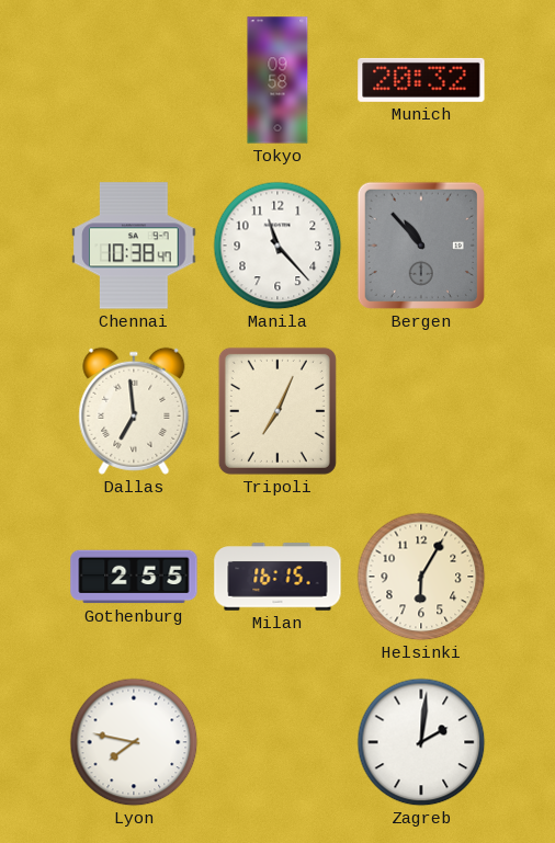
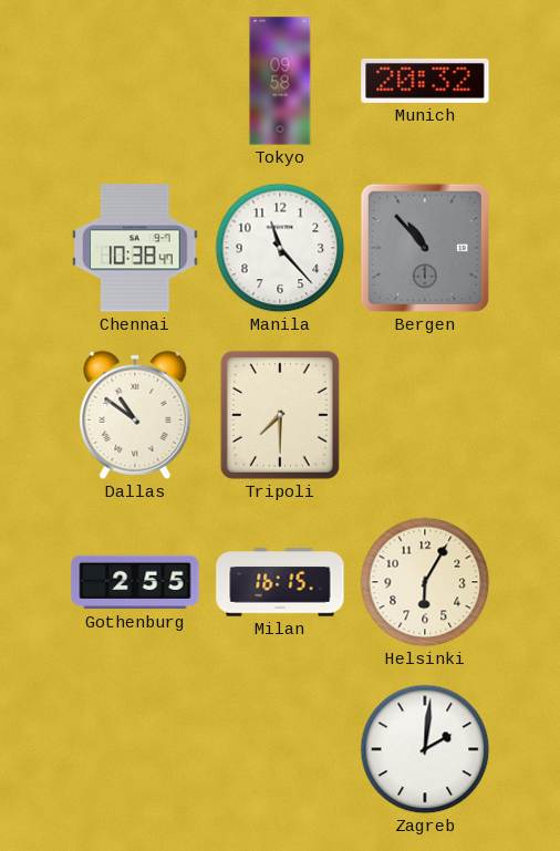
Dallas: 6:59 -> 10:51 (135, 415)
Tripoli: 7:04 -> 7:30 (280, 415)
Lyon: 7:47 -> none (134, 742)
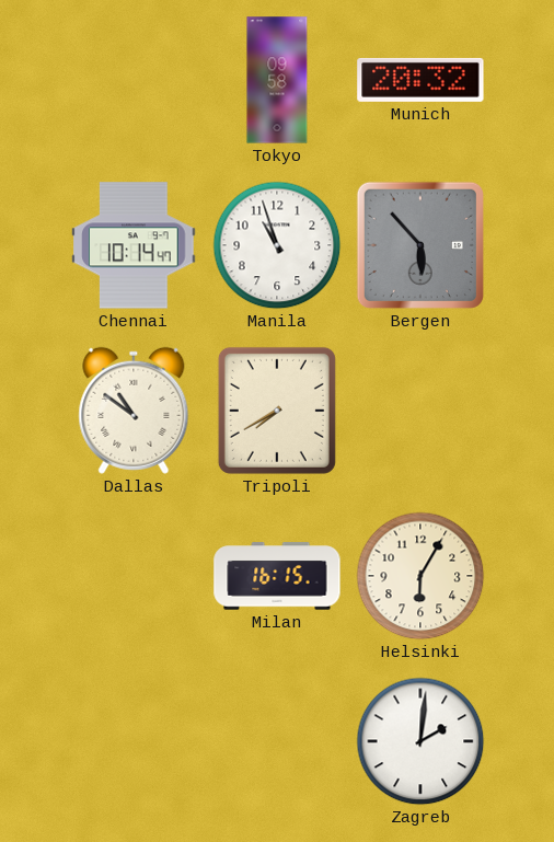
Chennai: 10:38 -> 10:14 (134, 245)
Manila: 11:23 -> 10:57 (277, 245)
Bergen: 10:53 -> 5:53 (420, 245)
Tripoli: 7:30 -> 7:40 (277, 411)
Gothenburg: 2:55 -> none (135, 582)
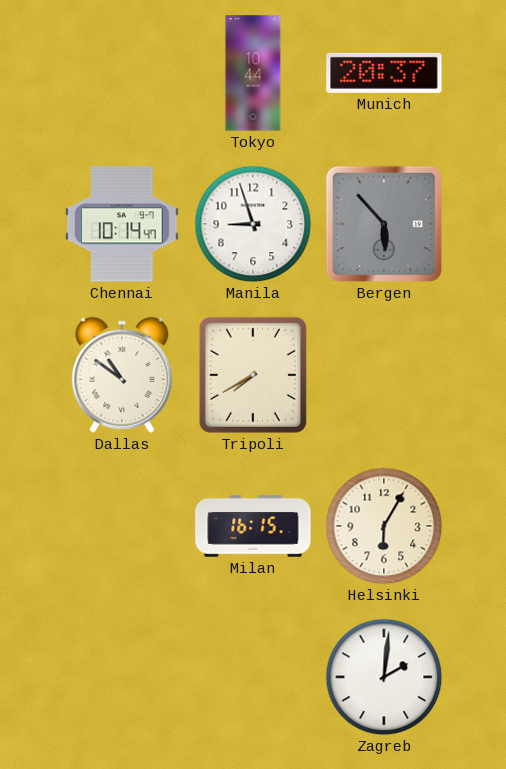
Tokyo: 09:58 -> 10:44 (253, 73)
Munich: 20:32 -> 20:37 (384, 73)
Manila: 10:57 -> 8:57 (253, 224)
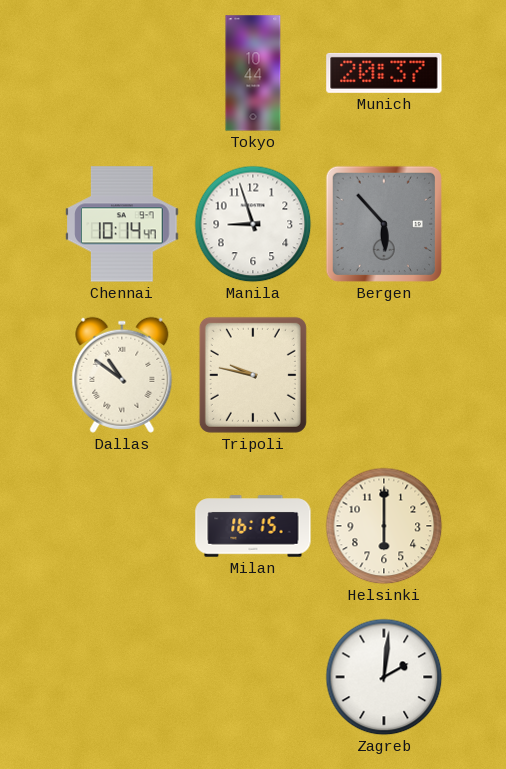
Tripoli: 7:40 -> 9:47 (253, 375)
Helsinki: 6:05 -> 6:00 (384, 526)
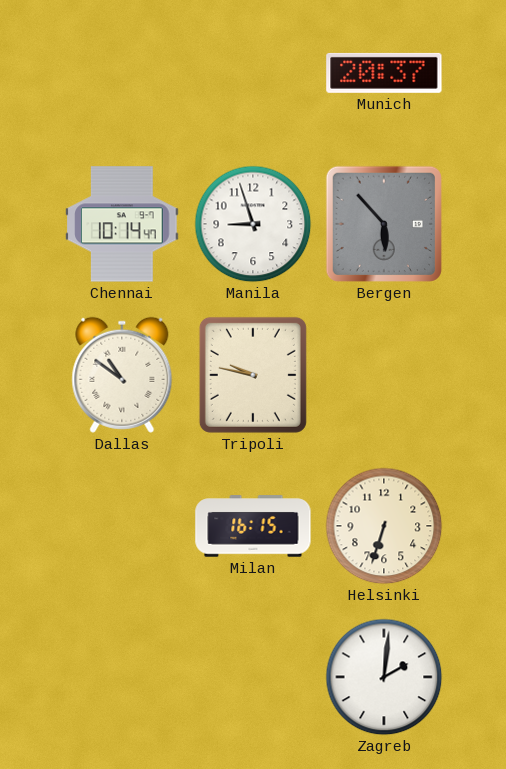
Tokyo: 10:44 -> none (253, 73)
Helsinki: 6:00 -> 6:33 (384, 526)
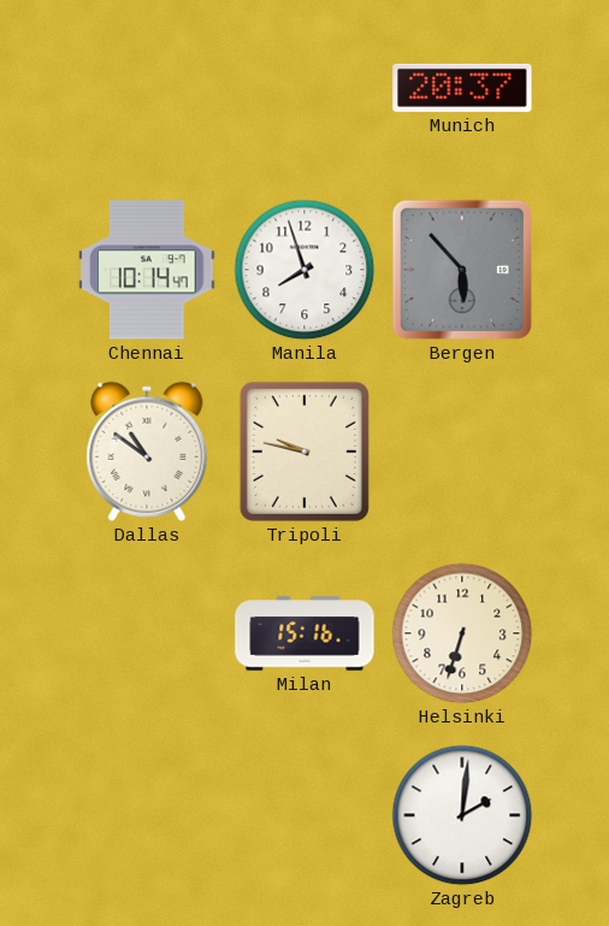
Manila: 8:57 -> 7:57 (304, 270)
Milan: 16:15 -> 15:16 (304, 633)
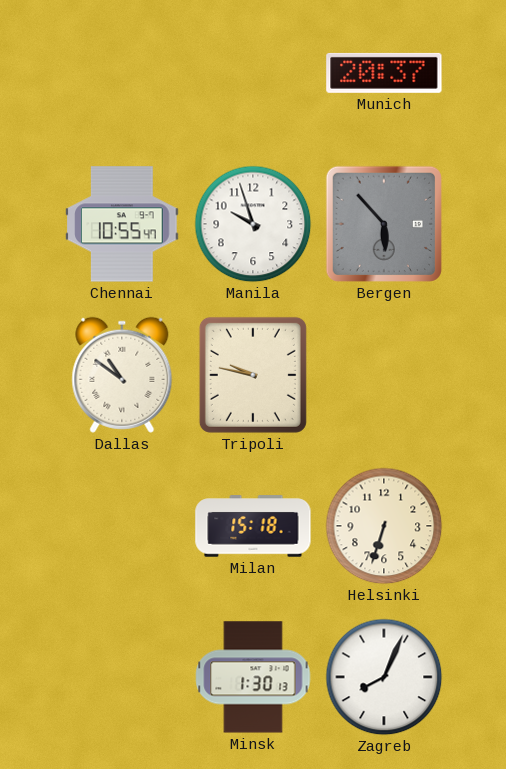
Chennai: 10:14 -> 10:55 (122, 224)
Manila: 7:57 -> 9:57 (253, 224)
Milan: 15:16 -> 15:18 (253, 526)
Minsk: none -> 1:30 (253, 677)
Zagreb: 2:01 -> 8:04 (384, 677)
